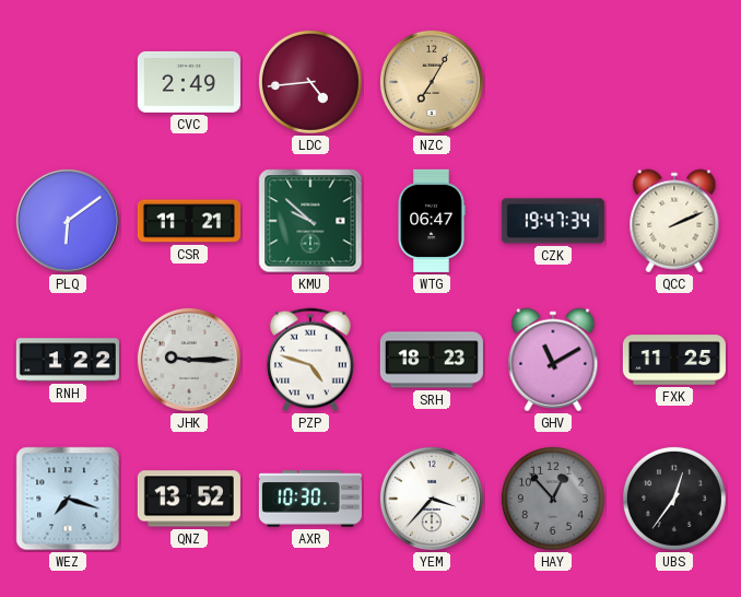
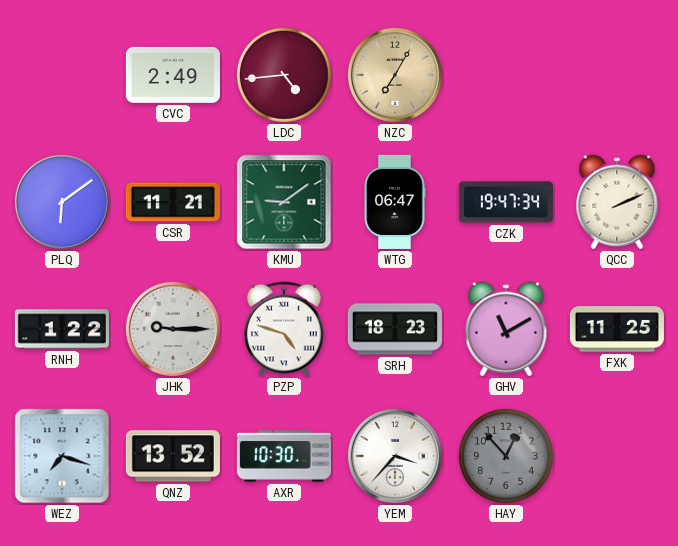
KMU: 9:52 -> 9:09 (284, 202)
UBS: 12:36 -> none (674, 499)
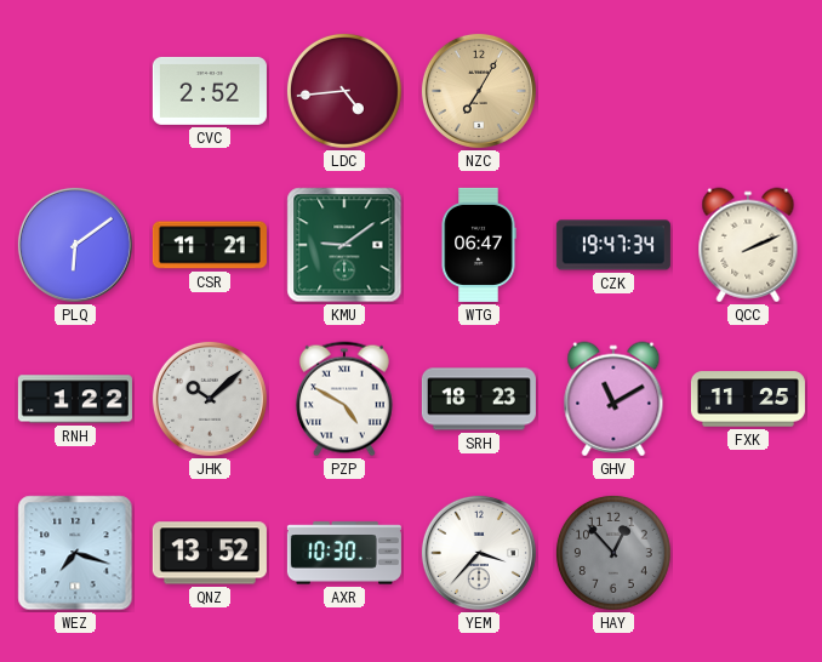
CVC: 2:49 -> 2:52 (210, 91)
JHK: 9:15 -> 10:08 (210, 399)
PZP: 4:48 -> 4:50 (344, 399)
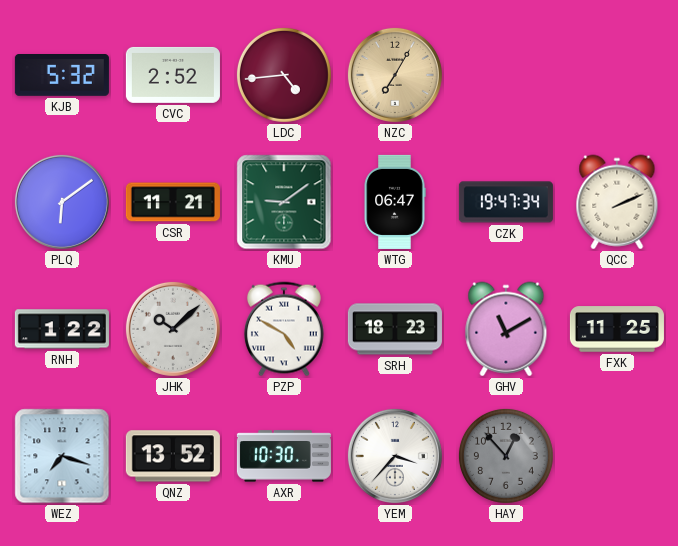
KJB: none -> 5:32 (62, 76)
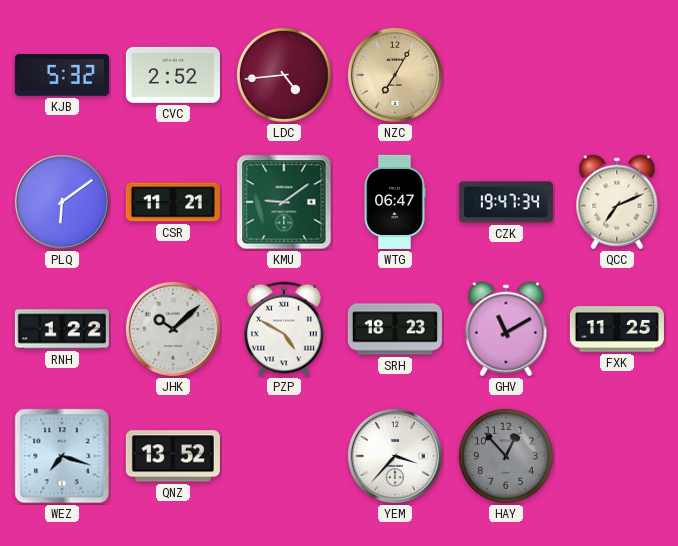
QCC: 2:11 -> 7:11 (617, 202)
AXR: 10:30 -> none (284, 456)
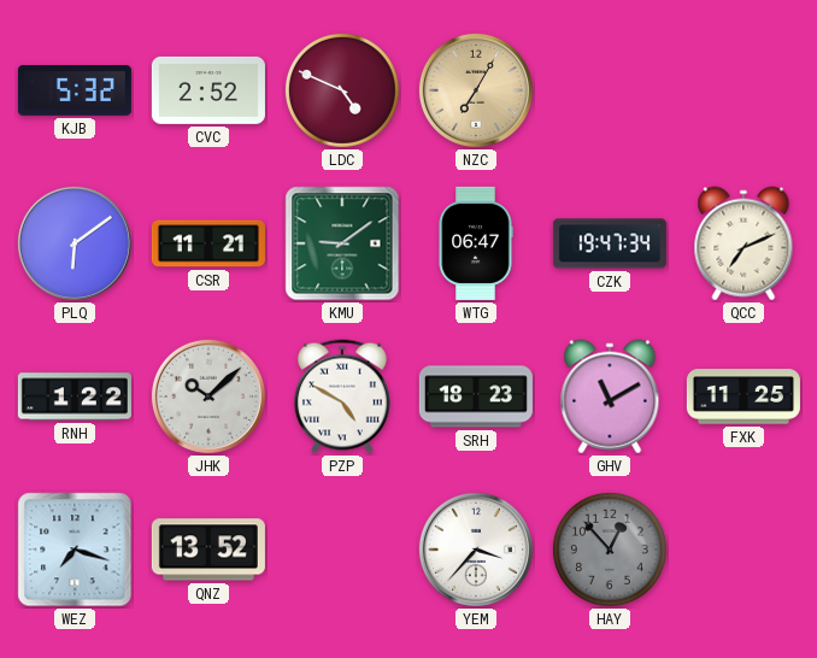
LDC: 4:44 -> 4:49 (342, 90)
